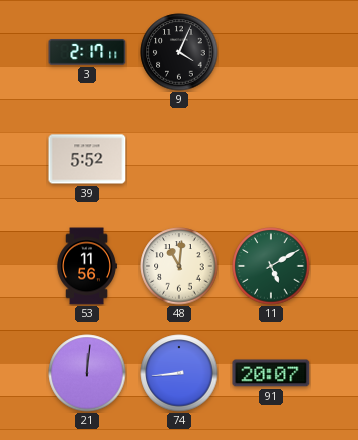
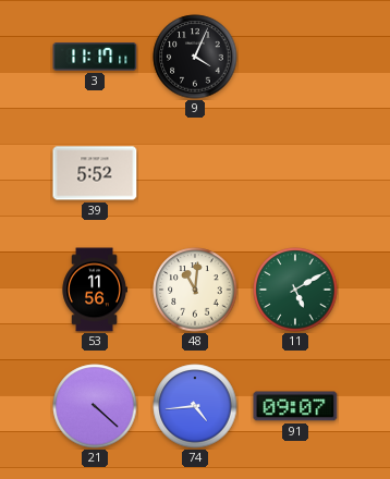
3: 2:17 -> 11:17 (95, 57)
21: 12:01 -> 4:22 (95, 406)
74: 8:44 -> 4:44 (195, 406)
91: 20:07 -> 09:07 (295, 406)
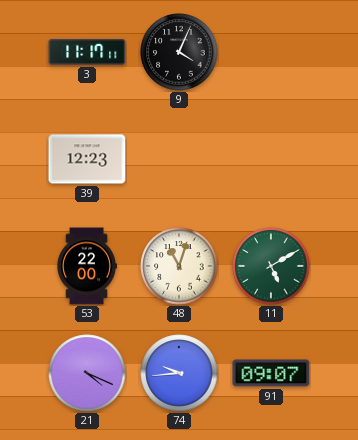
39: 5:52 -> 12:23 (87, 159)
53: 11:56 -> 22:00 (87, 266)
48: 11:01 -> 11:03 (179, 266)
21: 4:22 -> 4:19 (87, 373)
74: 4:44 -> 9:44 (179, 373)
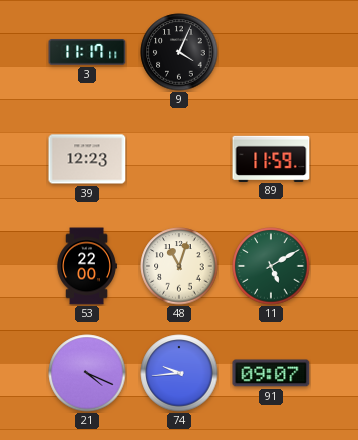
89: none -> 11:59 (271, 158)
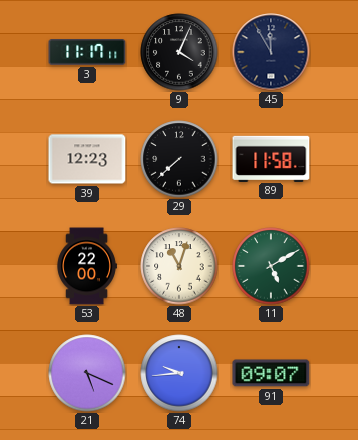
45: none -> 11:55 (271, 52)
29: none -> 7:38 (179, 159)
89: 11:59 -> 11:58 (271, 158)
21: 4:19 -> 5:19 (87, 373)
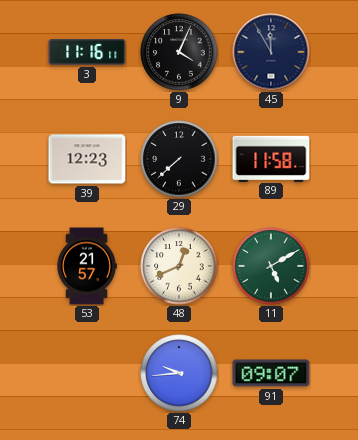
3: 11:17 -> 11:16 (87, 52)
53: 22:00 -> 21:57 (87, 266)
48: 11:03 -> 12:41 (179, 266)
21: 5:19 -> none (87, 373)
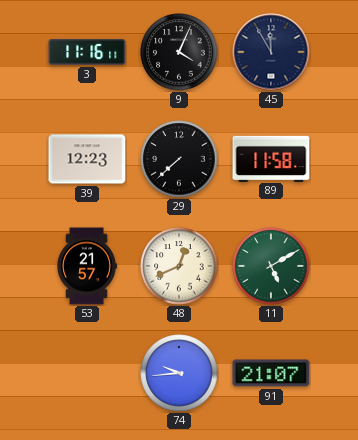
91: 09:07 -> 21:07 (271, 373)
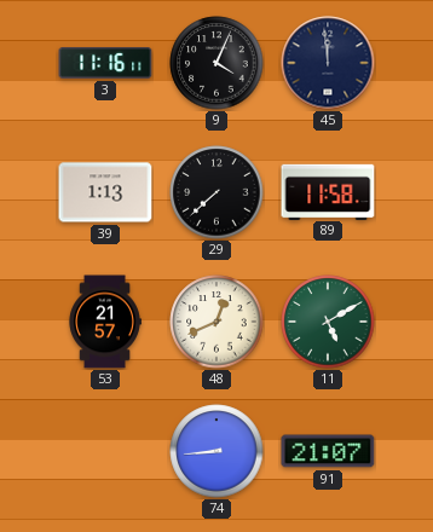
45: 11:55 -> 11:59 (328, 63)
39: 12:23 -> 1:13 (105, 192)
74: 9:44 -> 8:44 (217, 451)
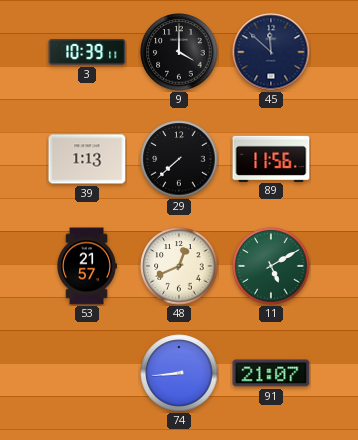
3: 11:16 -> 10:39 (87, 52)
9: 4:04 -> 4:00 (179, 52)
45: 11:59 -> 11:52 (271, 52)
89: 11:58 -> 11:56 (271, 158)
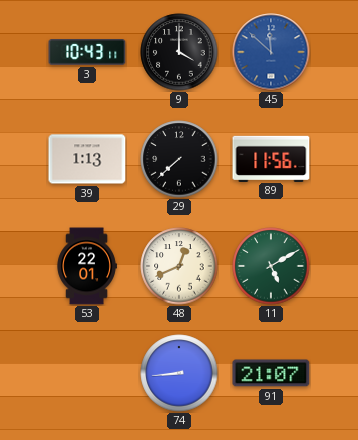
3: 10:39 -> 10:43 (87, 52)
45 dial: navy -> blue (271, 52)
53: 21:57 -> 22:01 (87, 266)
